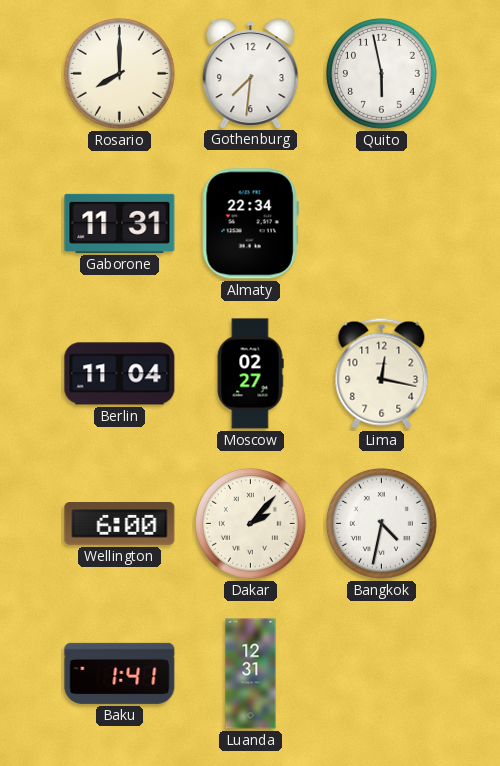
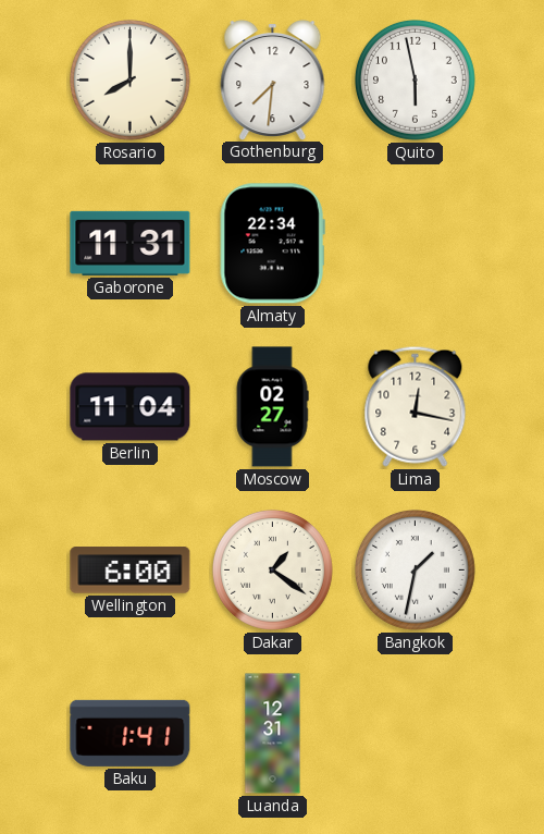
Dakar: 2:07 -> 1:21 (272, 569)
Bangkok: 4:32 -> 1:32 (415, 569)
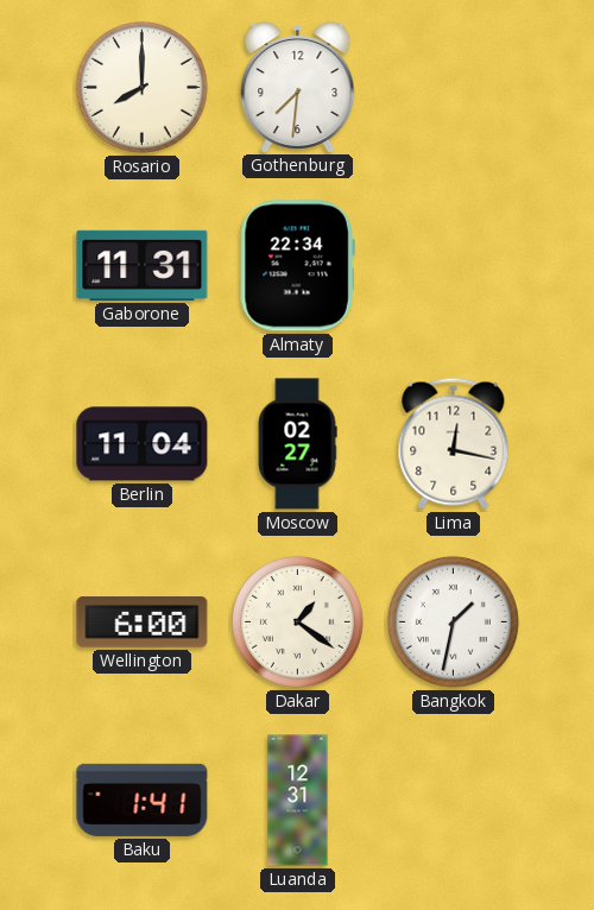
Quito: 5:58 -> none (415, 79)
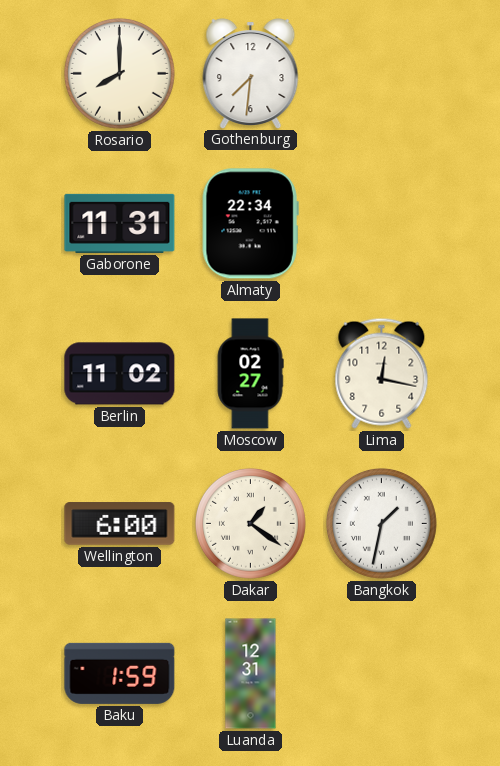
Berlin: 11:04 -> 11:02 (120, 374)
Baku: 1:41 -> 1:59 (120, 673)
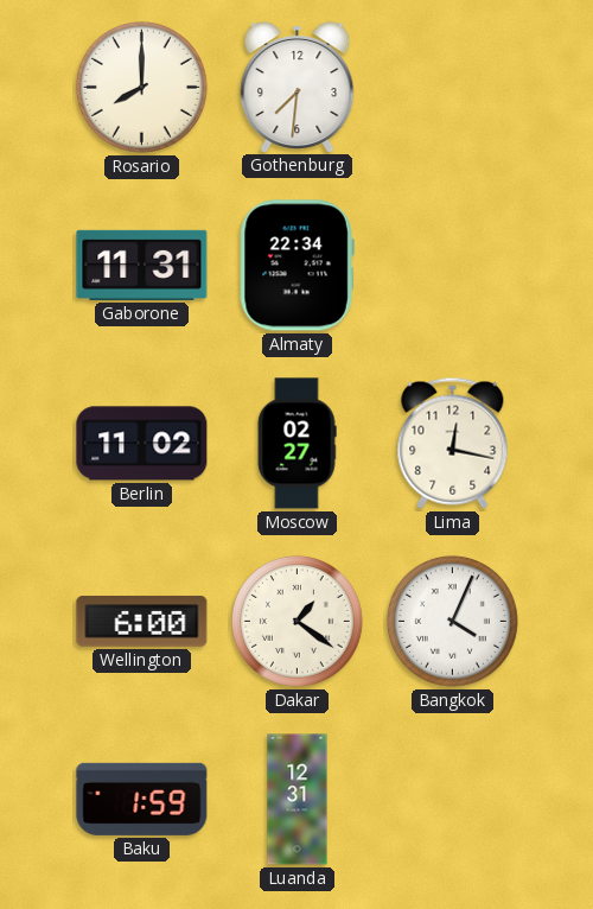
Bangkok: 1:32 -> 4:04 (452, 621)
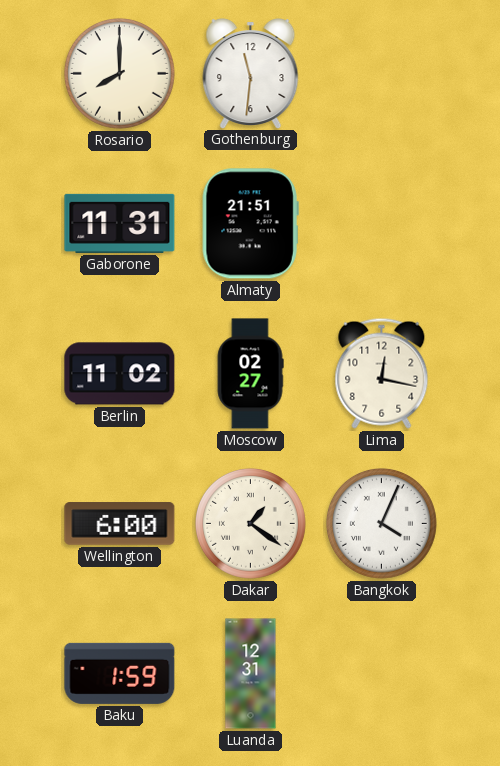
Gothenburg: 7:31 -> 11:31 (251, 74)
Almaty: 22:34 -> 21:51 (250, 224)
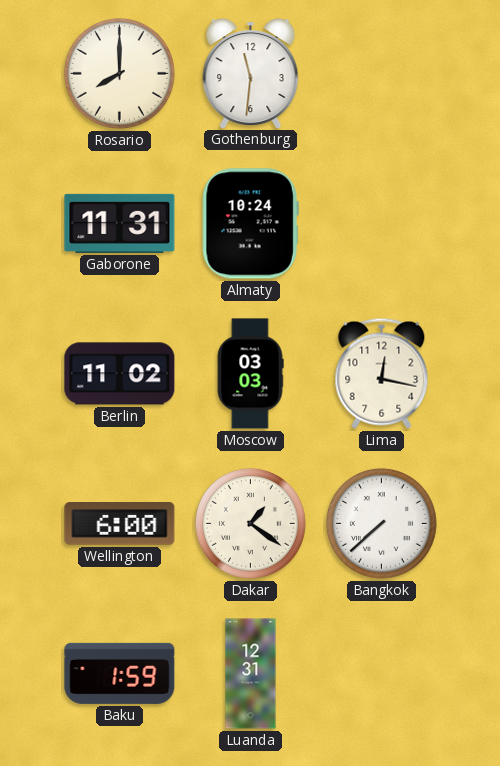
Almaty: 21:51 -> 10:24 (250, 224)
Moscow: 02:27 -> 03:03 (250, 374)
Bangkok: 4:04 -> 7:38 (381, 523)
